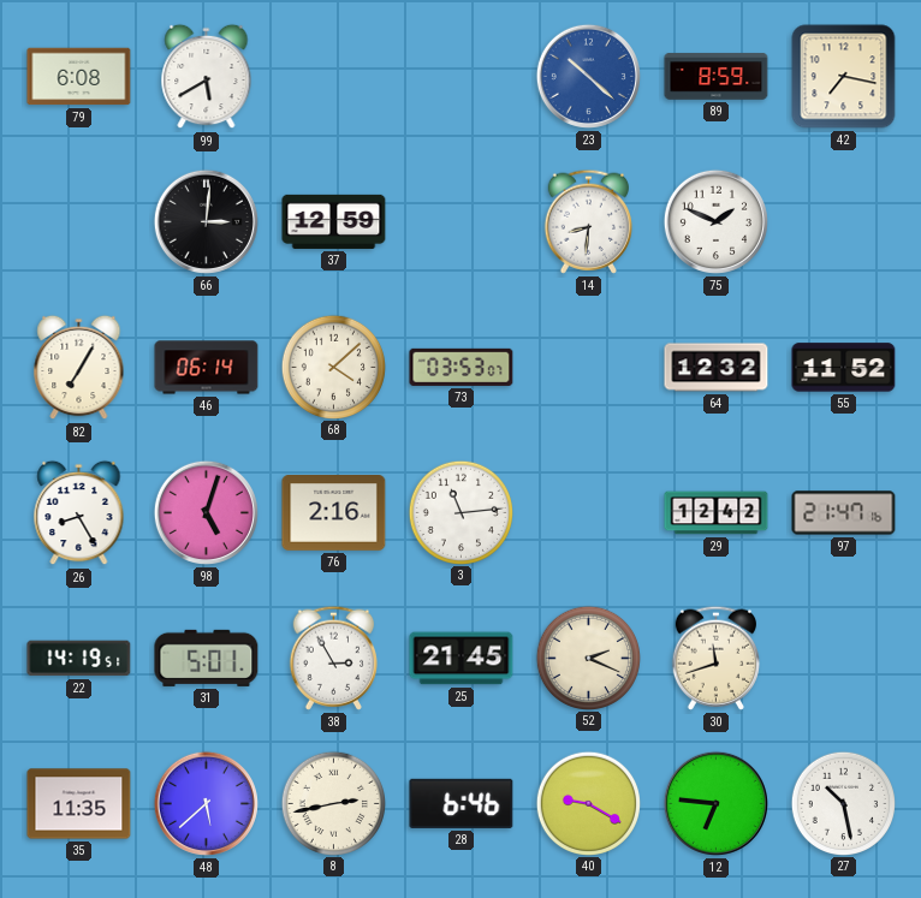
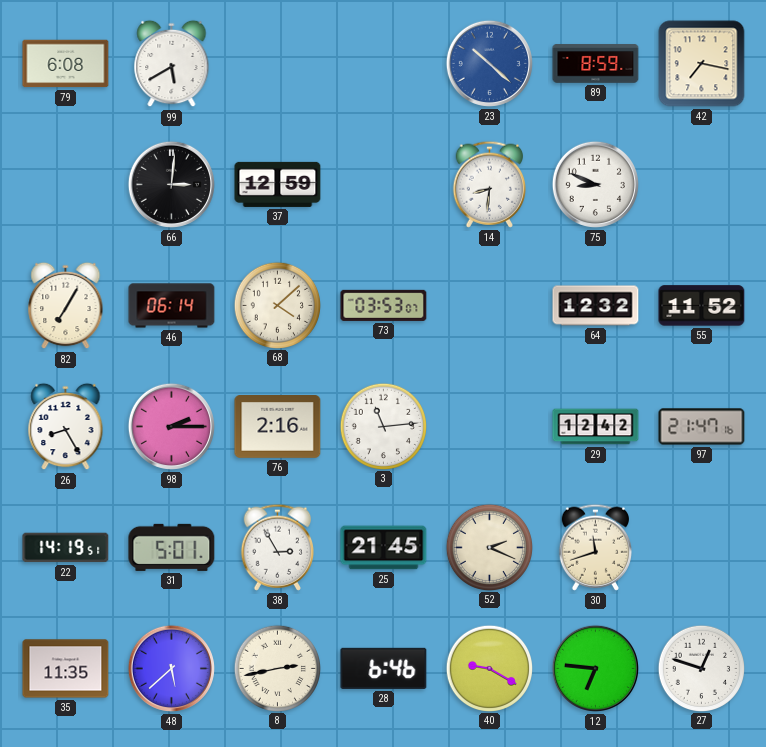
75: 1:49 -> 8:49 (595, 184)
98: 5:03 -> 2:15 (171, 426)
27: 10:28 -> 12:48 (701, 668)
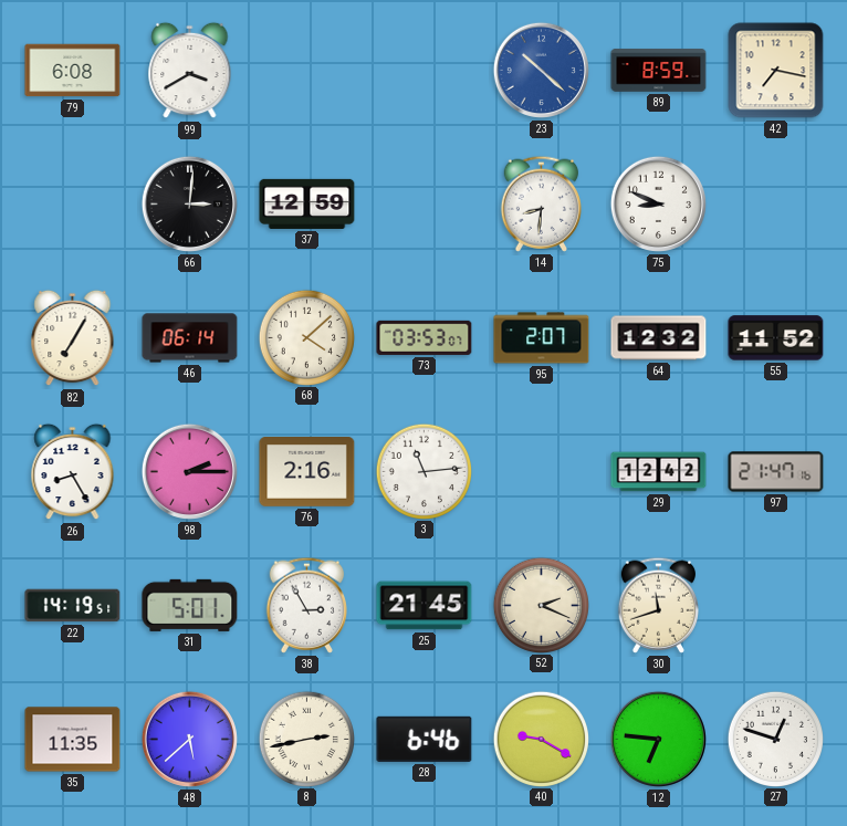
99: 5:40 -> 3:40 (190, 71)
95: none -> 2:07 (542, 338)
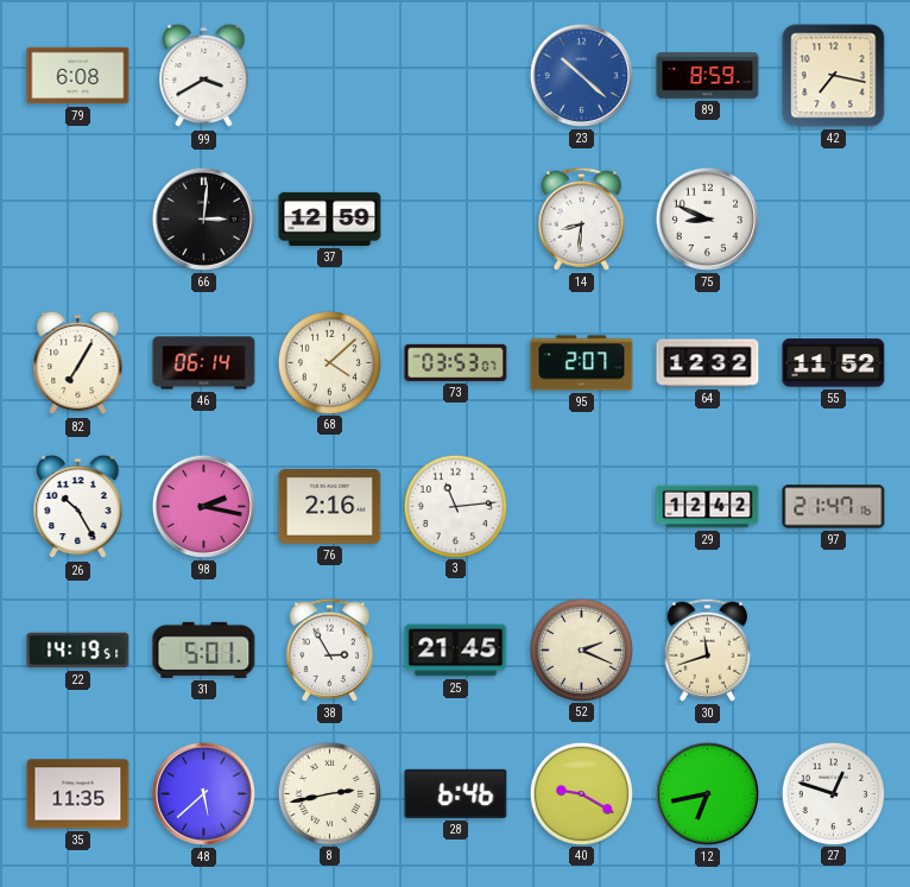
26: 8:25 -> 10:25 (78, 507)
98: 2:15 -> 2:17 (203, 506)
12: 6:46 -> 6:43 (707, 793)
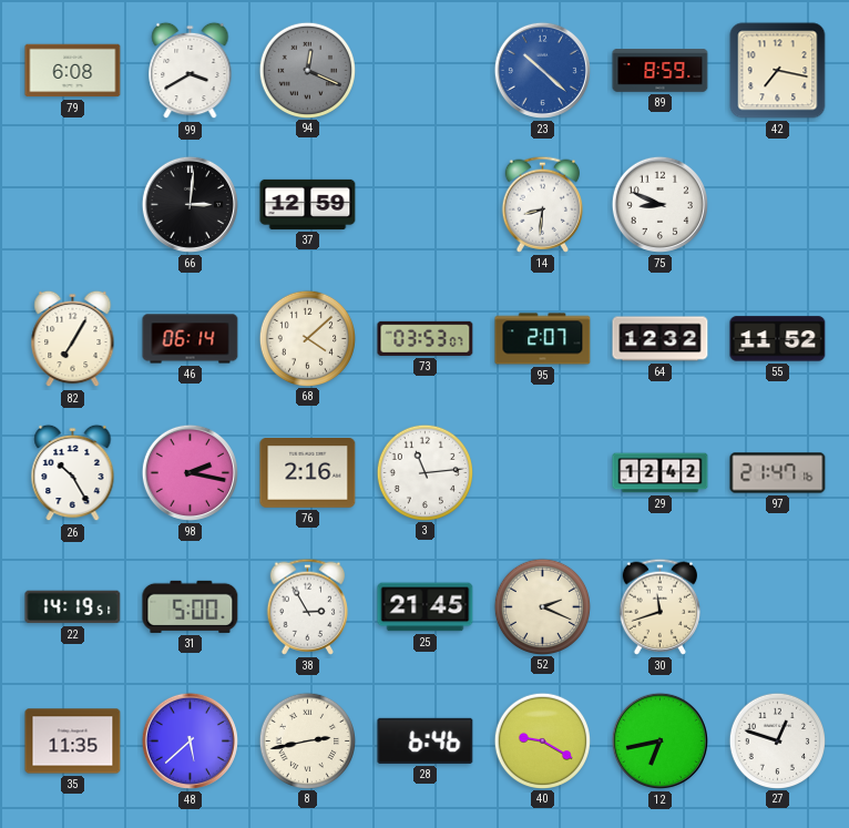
94: none -> 12:19 (307, 70)
31: 5:01 -> 5:00 (191, 606)
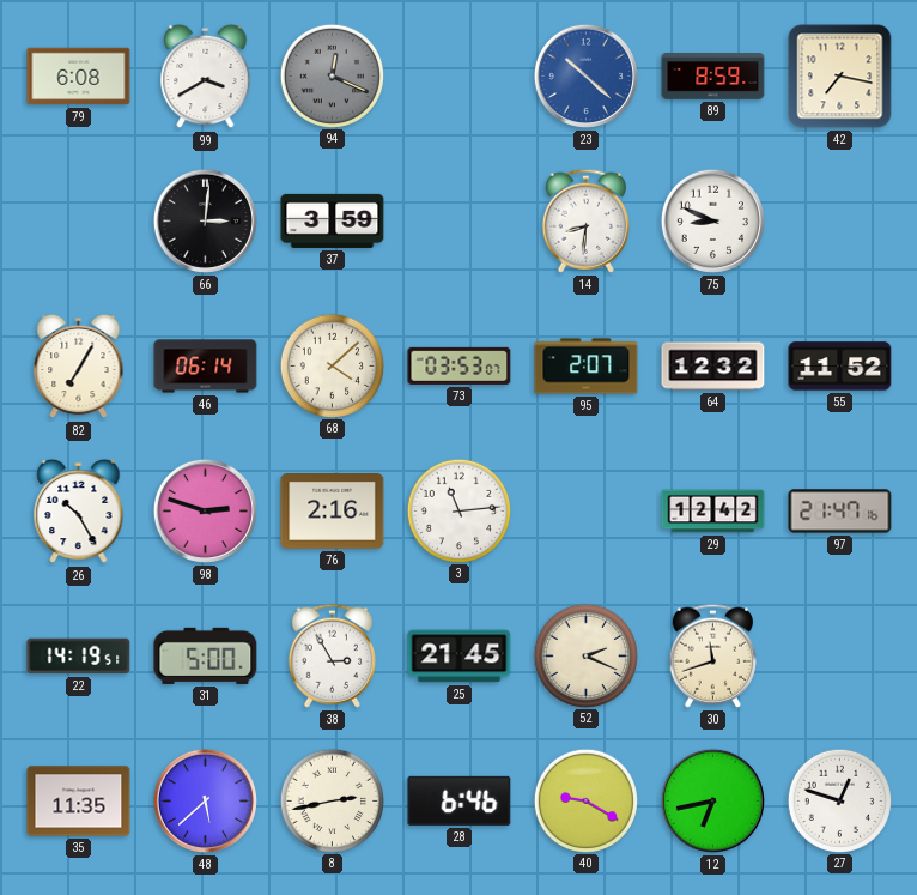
37: 12:59 -> 3:59 (333, 220)
98: 2:17 -> 2:48 (205, 510)
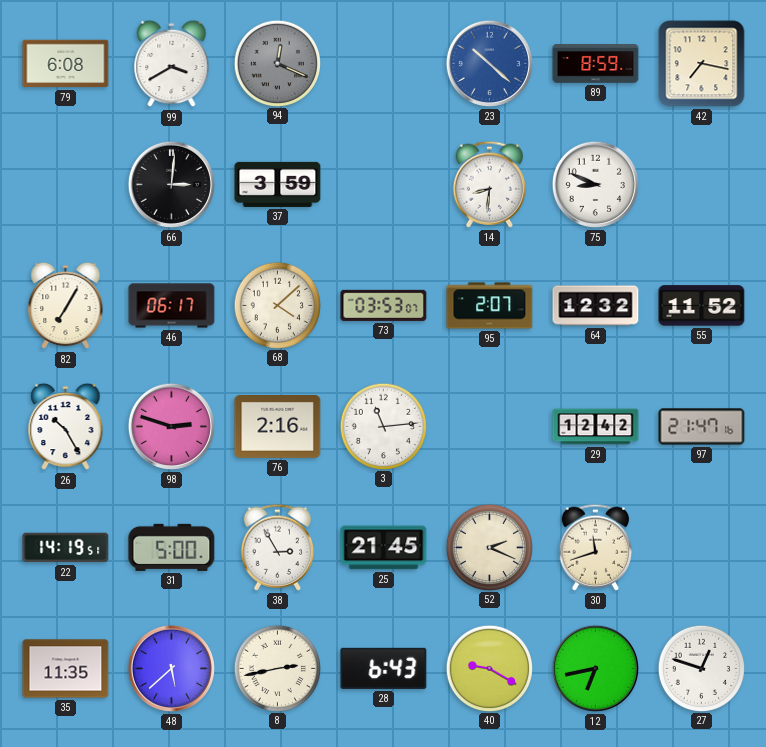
46: 06:14 -> 06:17 (172, 306)
28: 6:46 -> 6:43 (384, 668)
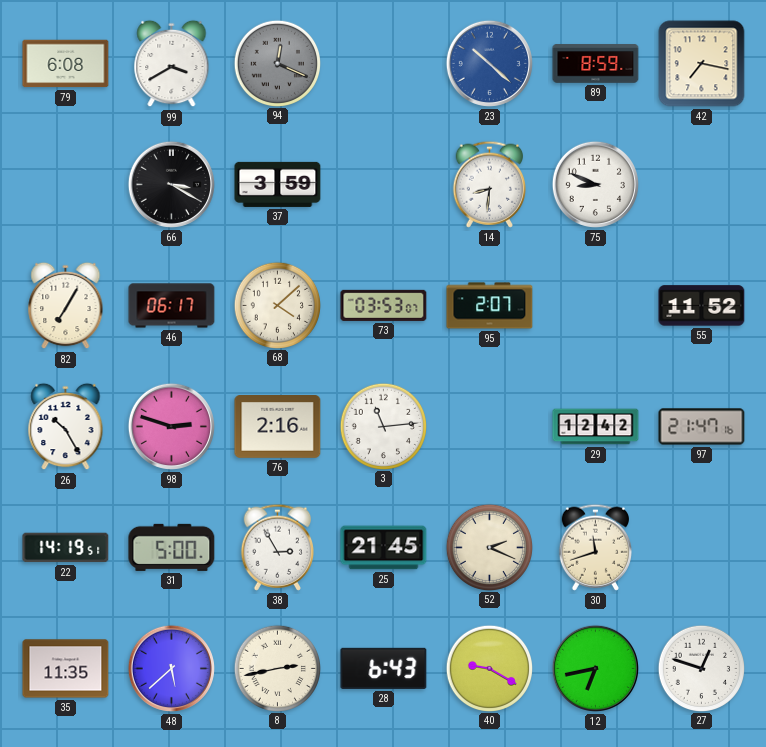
66: 3:01 -> 3:20 (171, 184)
64: 12:32 -> none (596, 306)
